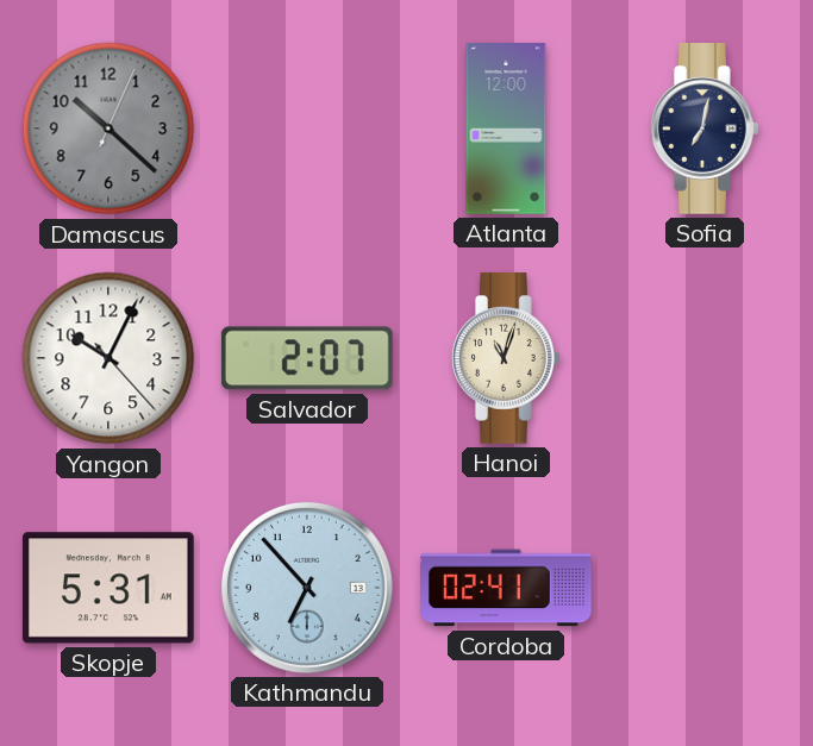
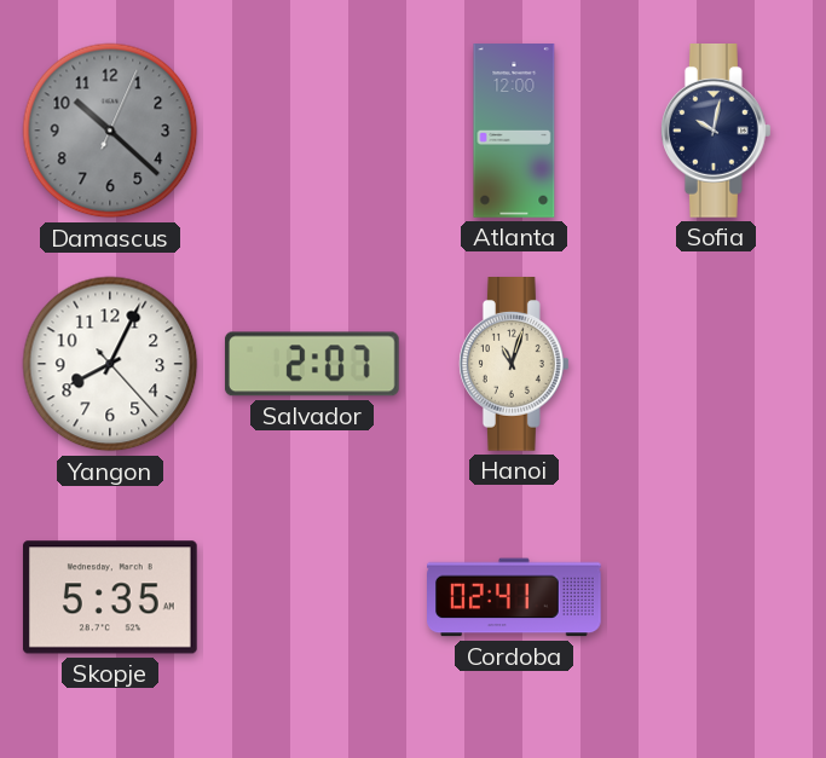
Sofia: 7:02 -> 10:02 (716, 132)
Yangon: 10:04 -> 8:04 (110, 364)
Skopje: 5:31 -> 5:35 (110, 597)
Kathmandu: 6:53 -> none (307, 588)
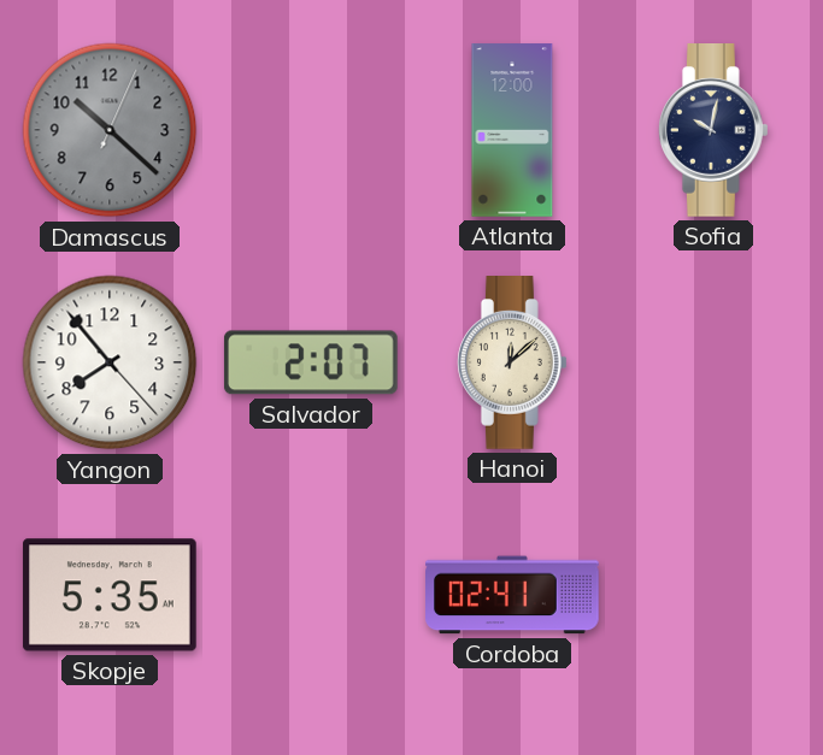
Yangon: 8:04 -> 7:53 (110, 362)
Hanoi: 11:03 -> 12:08 (512, 364)
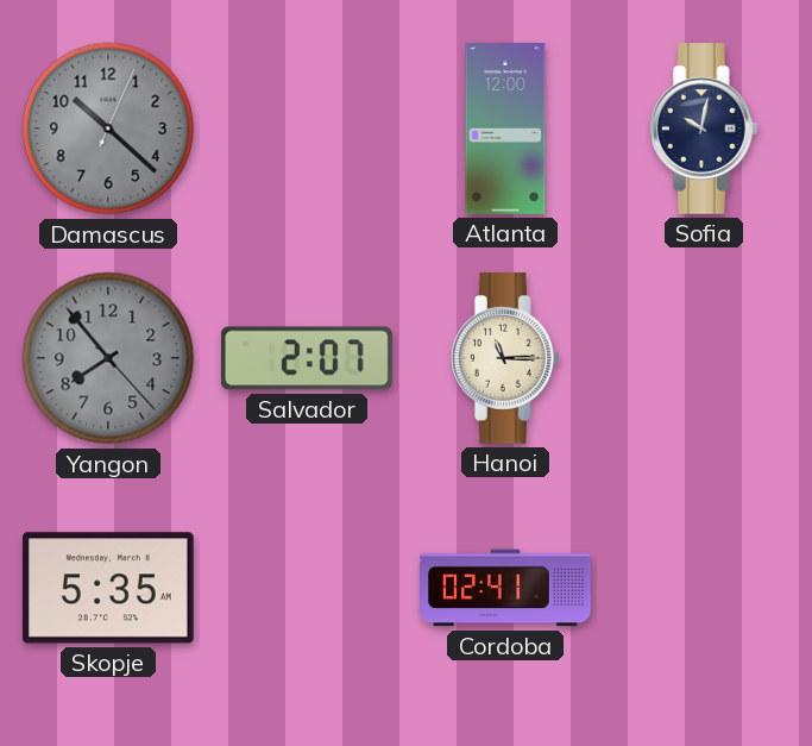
Yangon dial: white -> grey (108, 358)
Hanoi: 12:08 -> 11:15 (505, 359)
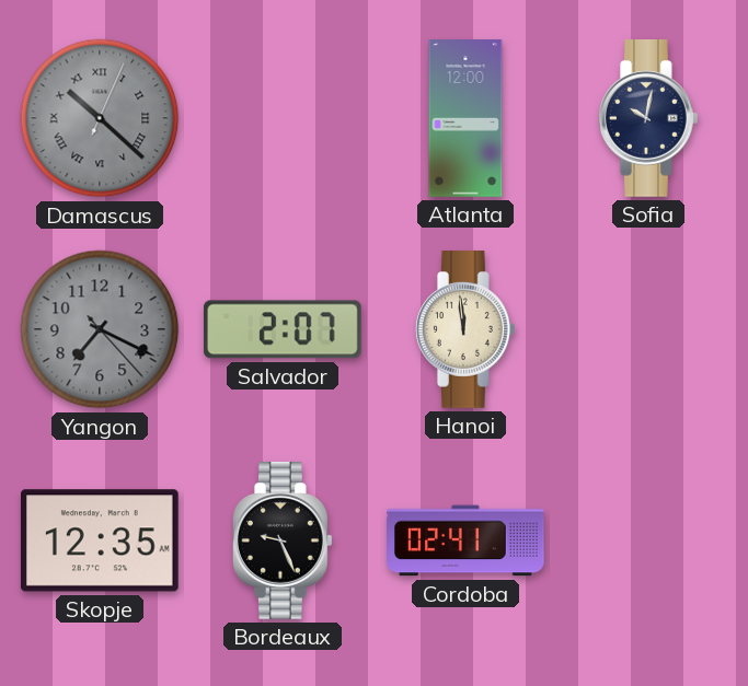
Damascus numerals: Arabic -> Roman (100, 118)
Yangon: 7:53 -> 7:19 (100, 329)
Hanoi: 11:15 -> 11:59 (465, 330)
Skopje: 5:35 -> 12:35 (100, 540)
Bordeaux: none -> 9:26 (283, 542)
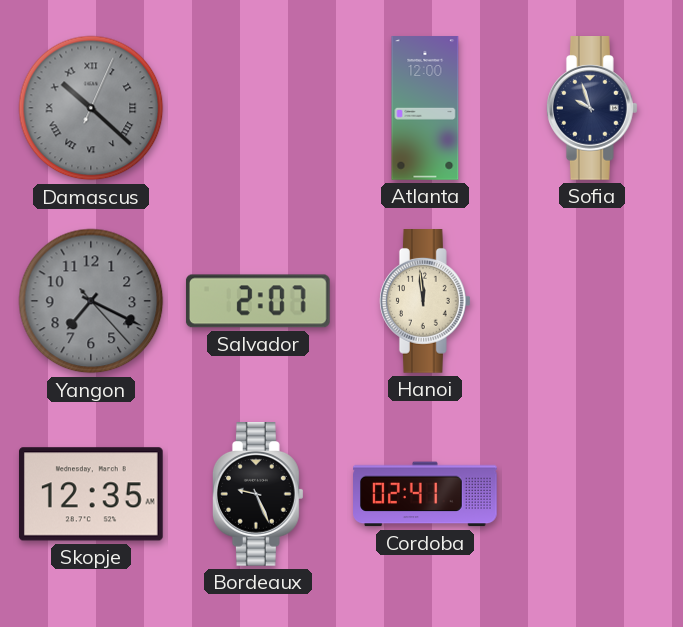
Sofia: 10:02 -> 9:57 (592, 109)
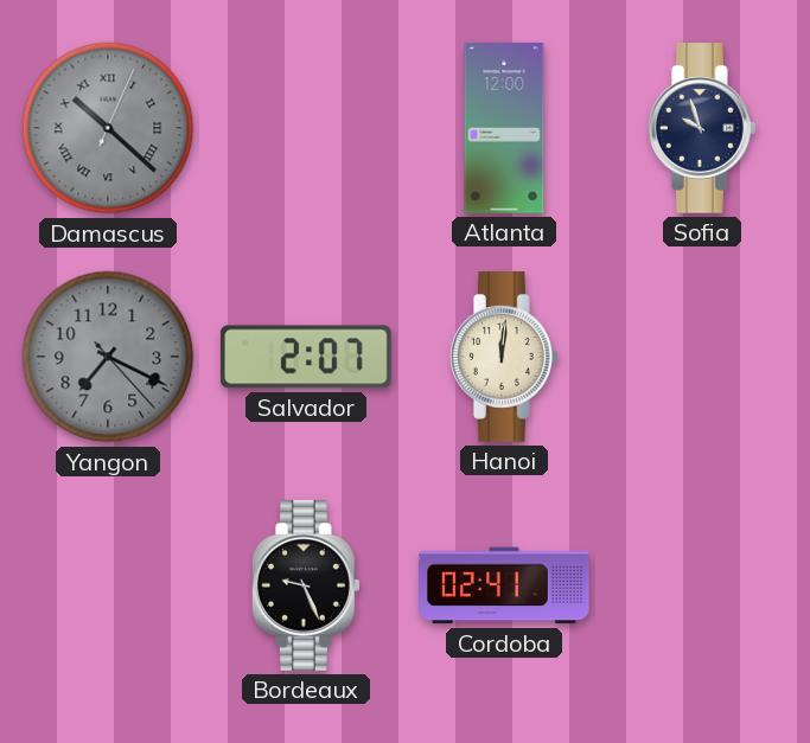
Hanoi: 11:59 -> 12:01 (504, 358)
Skopje: 12:35 -> none (91, 494)
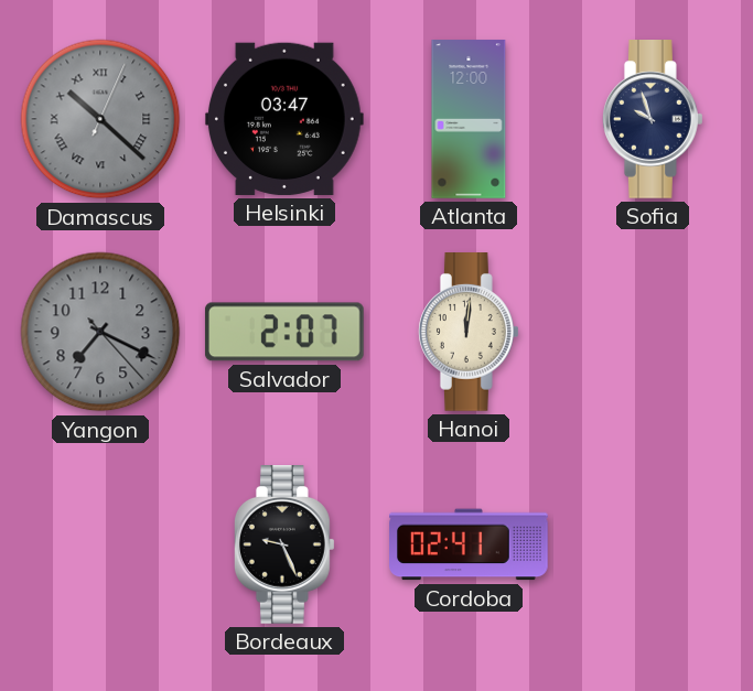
Helsinki: none -> 03:47 (284, 119)
